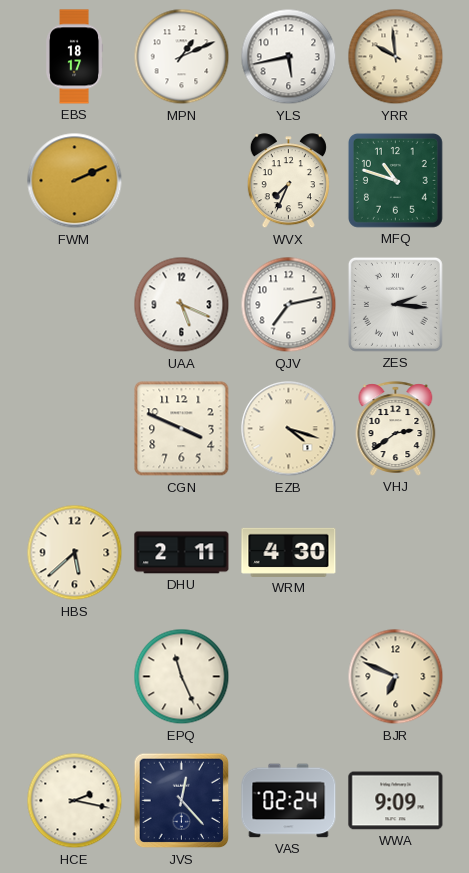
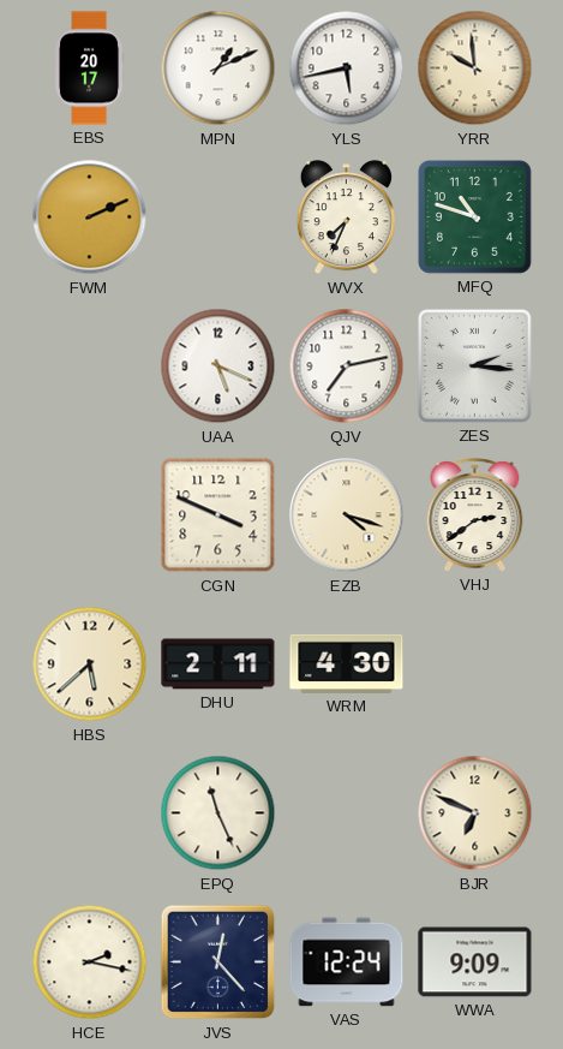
EBS: 18:17 -> 20:17 (90, 68)
VAS: 02:24 -> 12:24 (347, 962)
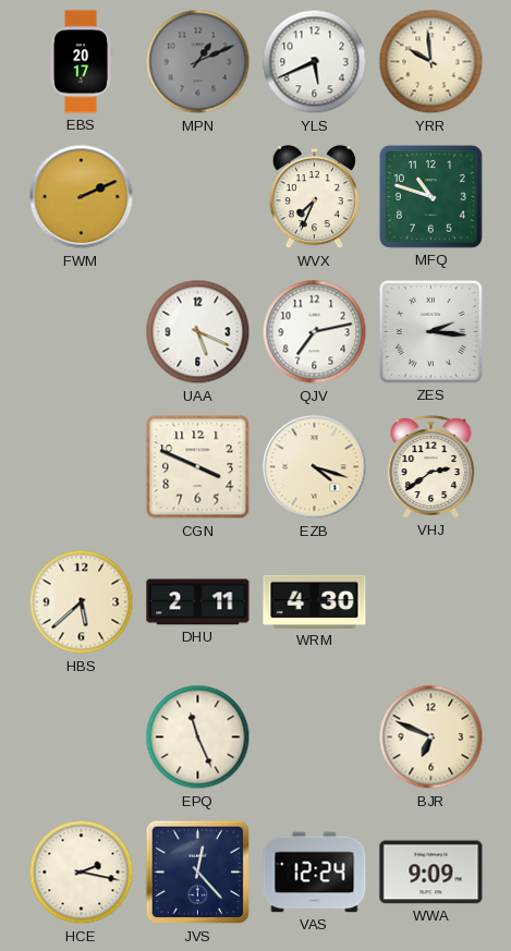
MPN dial: white -> grey (198, 62)
YLS: 5:43 -> 5:41 (315, 62)
